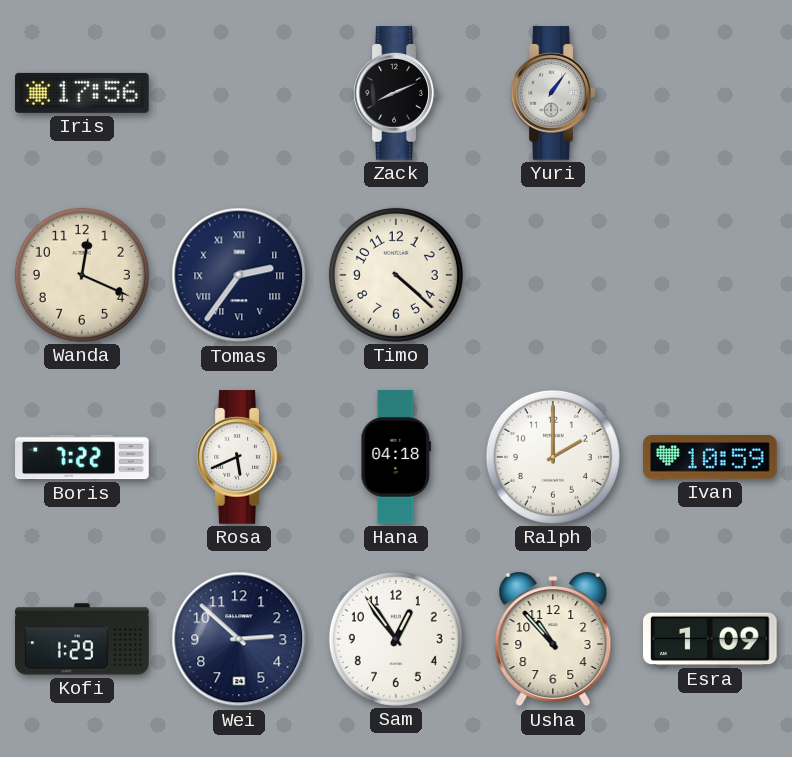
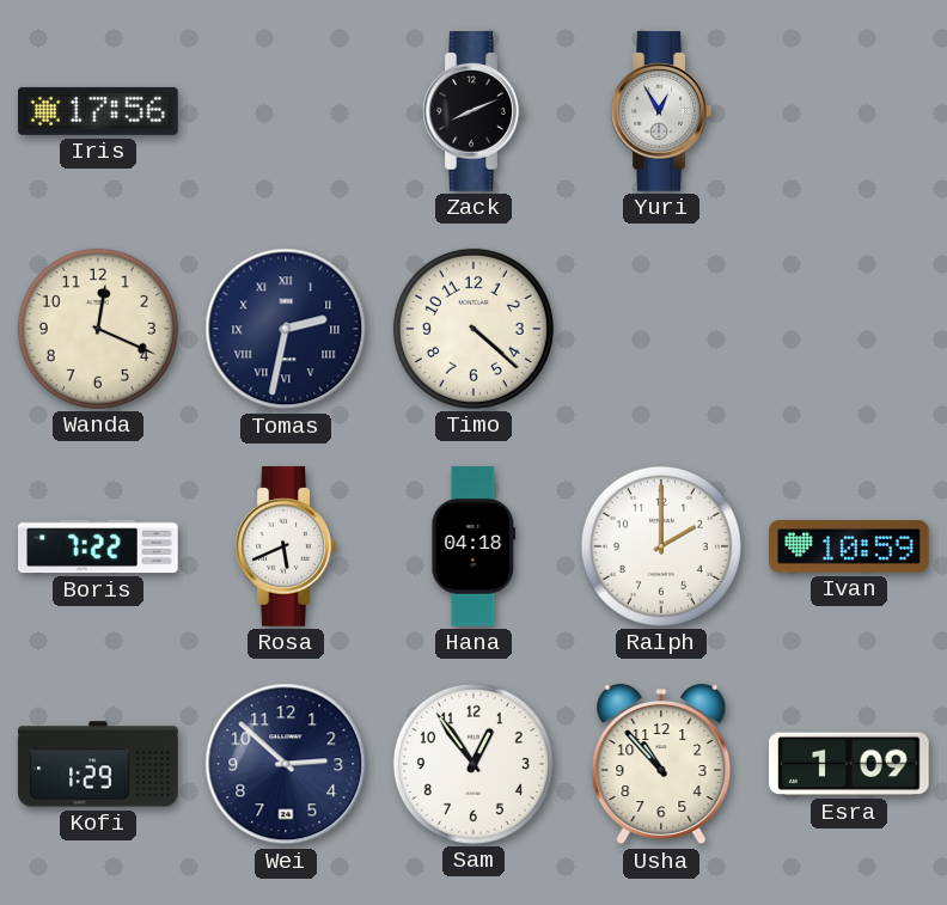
Yuri: 1:06 -> 12:55 (661, 111)
Tomas: 2:36 -> 2:32 (286, 329)
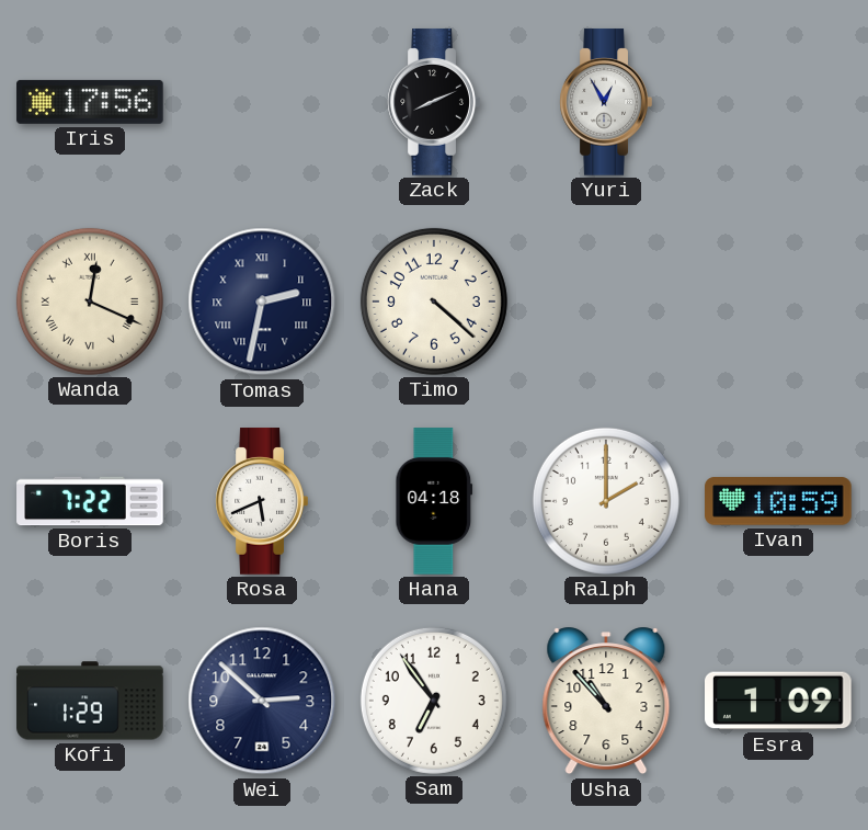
Wanda numerals: Arabic -> Roman (90, 302)
Sam: 12:54 -> 6:54 (434, 701)
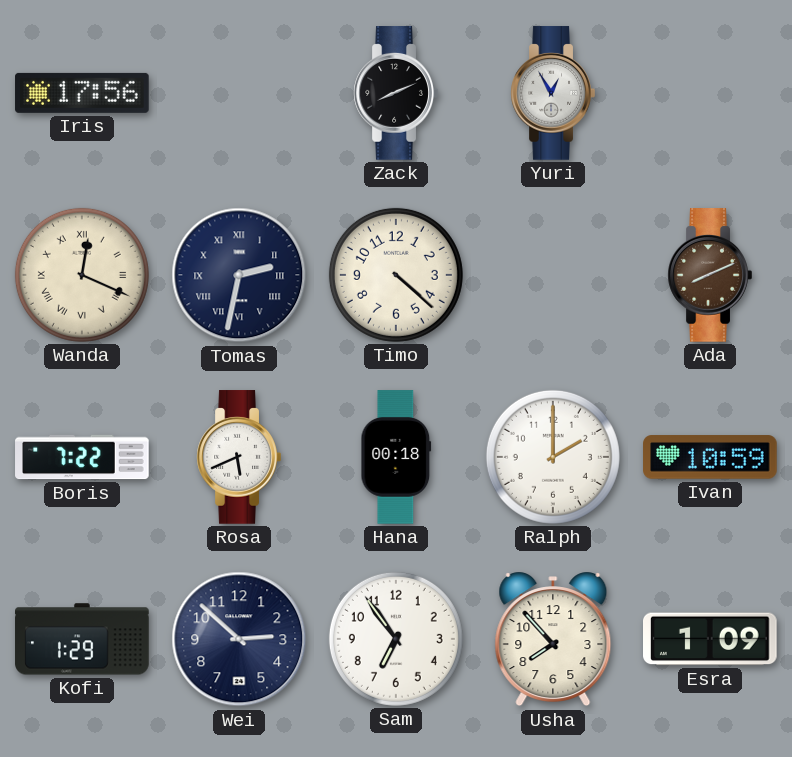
Ada: none -> 8:11 (710, 275)
Hana: 04:18 -> 00:18 (396, 457)
Usha: 10:53 -> 7:53 (553, 639)
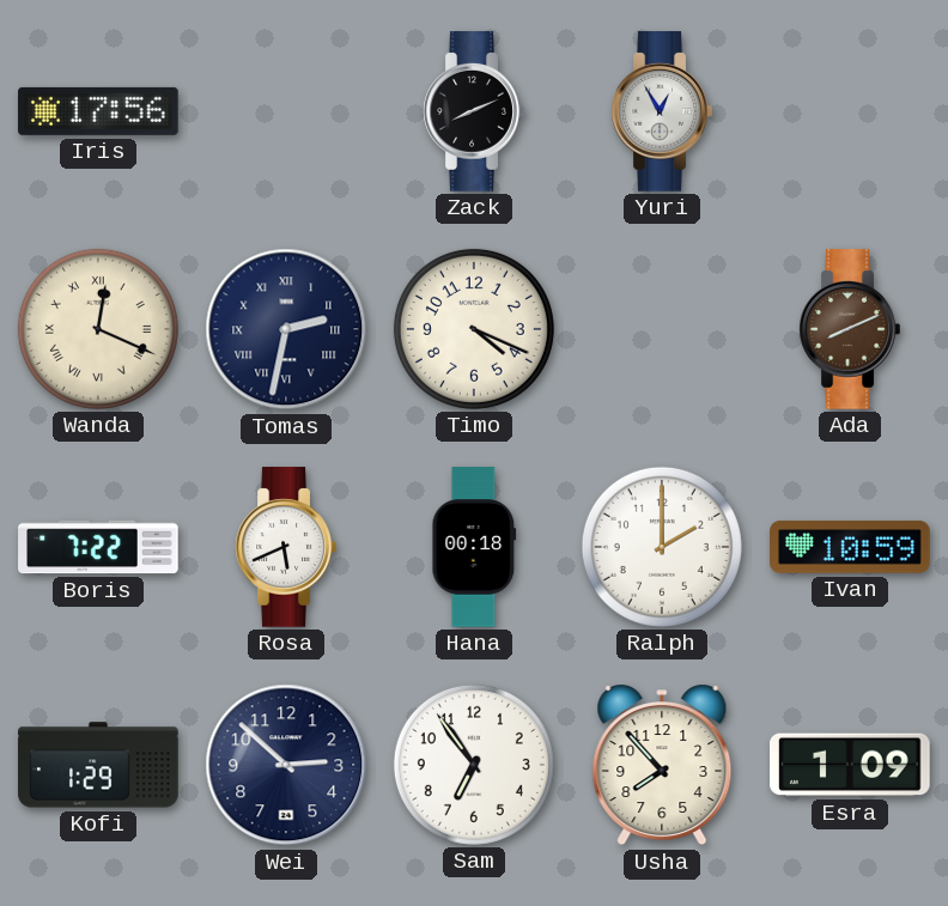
Timo: 4:22 -> 4:19 (474, 329)
